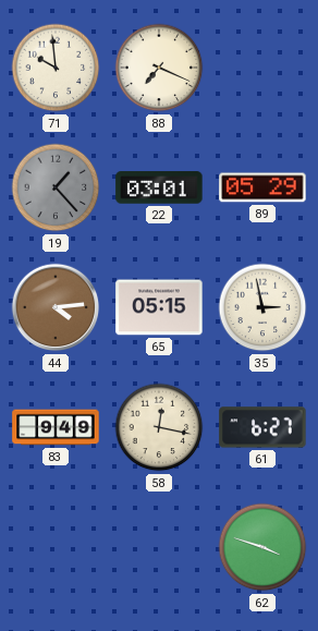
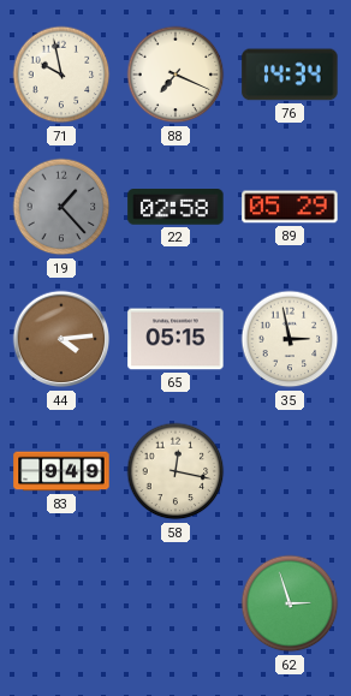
71: 9:59 -> 9:58 (61, 75)
76: none -> 14:34 (290, 75)
22: 03:01 -> 02:58 (175, 207)
61: 6:27 -> none (262, 427)
62: 3:48 -> 2:57 (290, 603)
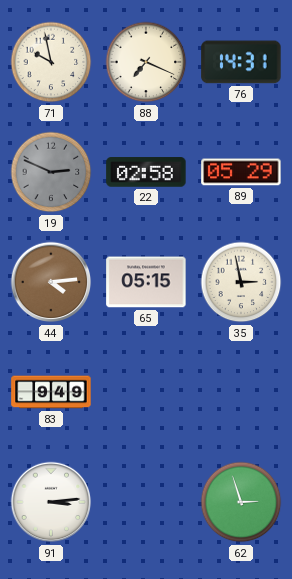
76: 14:34 -> 14:31 (241, 62)
19: 1:23 -> 2:49 (51, 172)
58: 12:17 -> none (175, 471)
91: none -> 3:14 (51, 502)
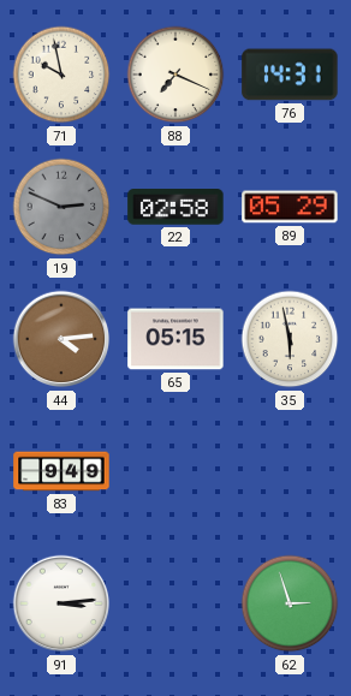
35: 2:58 -> 5:58 (290, 339)
